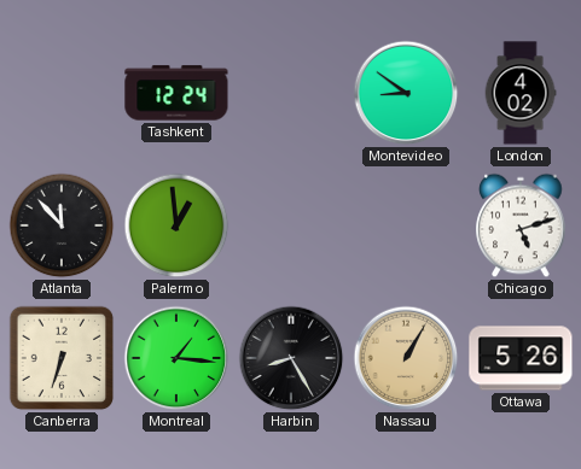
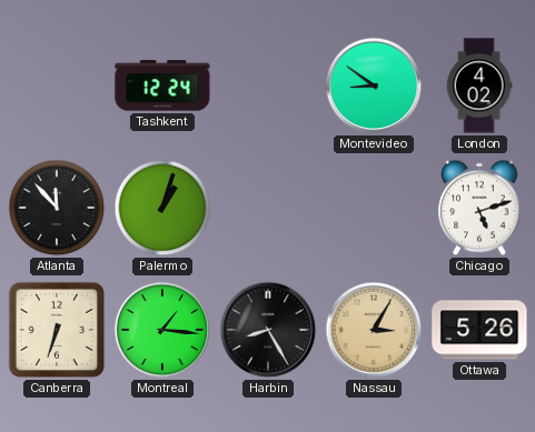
Palermo: 12:59 -> 1:03 (162, 208)
Nassau: 1:05 -> 3:05 (374, 330)
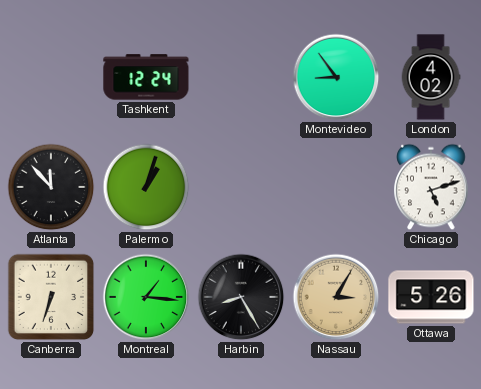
Montevideo: 8:51 -> 8:54 (336, 77)
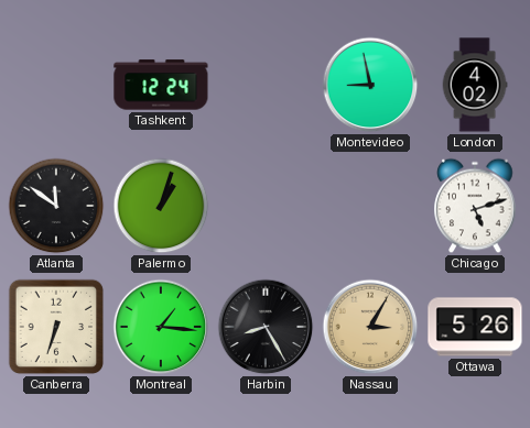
Montevideo: 8:54 -> 8:58 (370, 85)
Atlanta: 11:53 -> 11:51 (56, 206)
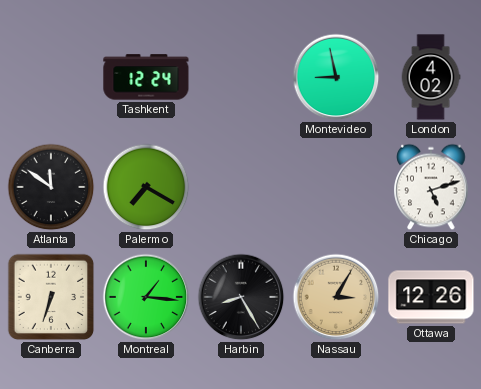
Palermo: 1:03 -> 7:20 (146, 187)
Ottawa: 5:26 -> 12:26 (431, 297)
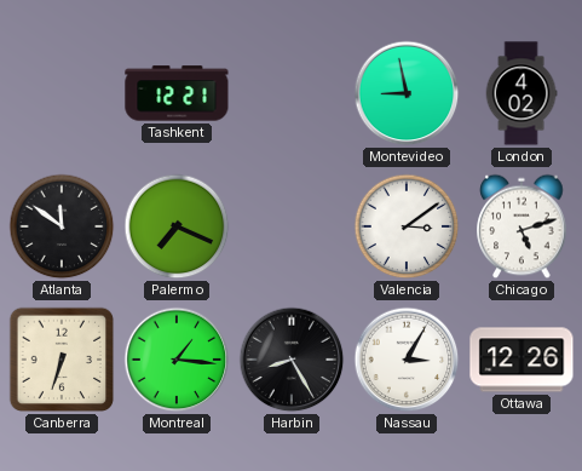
Tashkent: 12:24 -> 12:21 (177, 93)
Palermo: 7:20 -> 7:19 (177, 226)
Valencia: none -> 3:09 (407, 226)
Nassau dial: champagne -> white (407, 360)
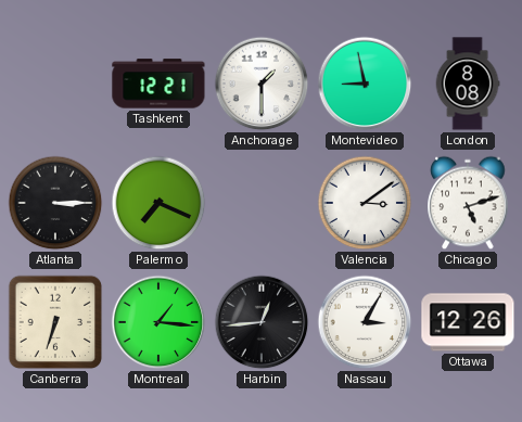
Anchorage: none -> 1:30 (262, 84)
London: 4:02 -> 8:08 (468, 84)
Atlanta: 11:51 -> 3:15 (55, 203)
Harbin: 8:25 -> 12:44 (262, 322)
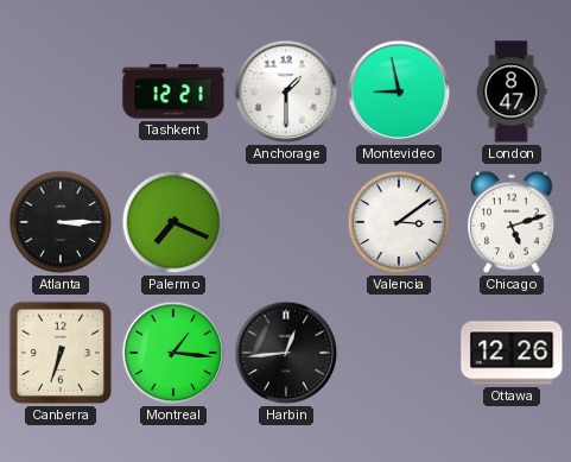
London: 8:08 -> 8:47 (512, 91)
Nassau: 3:05 -> none (365, 322)
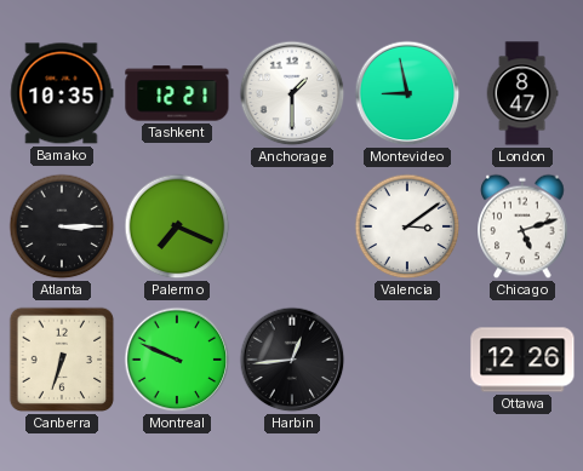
Bamako: none -> 10:35 (62, 93)
Montreal: 1:16 -> 9:49 (177, 360)
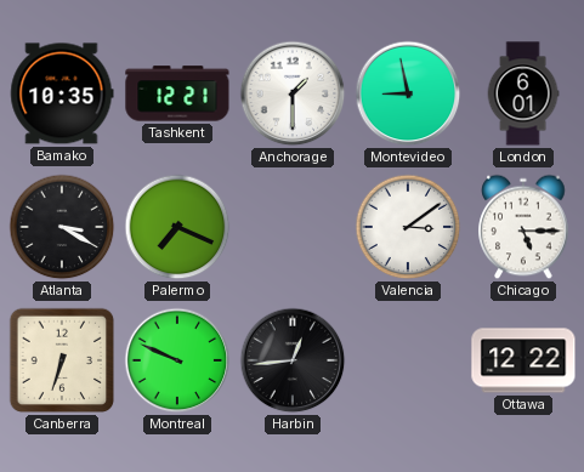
London: 8:47 -> 6:01 (523, 93)
Atlanta: 3:15 -> 3:20 (62, 227)
Chicago: 5:12 -> 5:15 (523, 227)
Ottawa: 12:26 -> 12:22 (523, 360)
